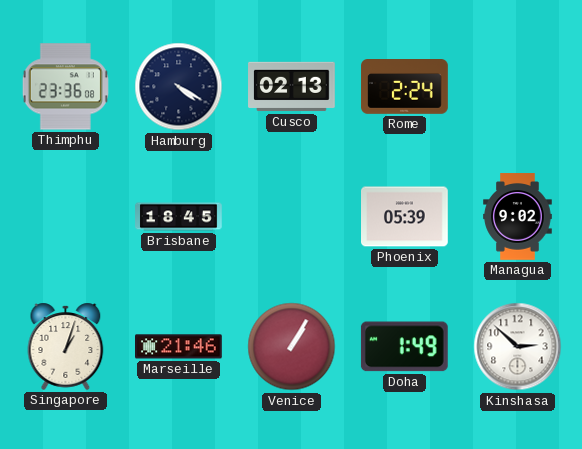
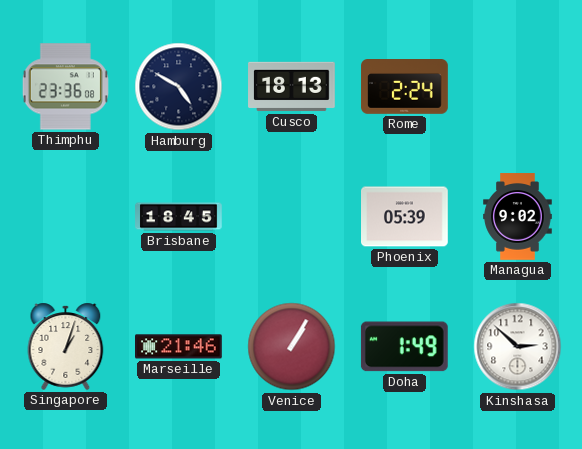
Hamburg: 4:20 -> 4:50 (179, 87)
Cusco: 02:13 -> 18:13 (292, 87)
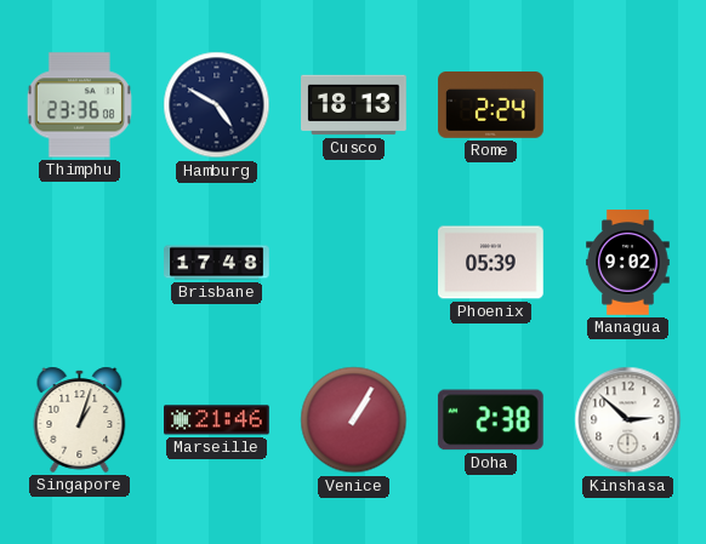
Brisbane: 18:45 -> 17:48 (217, 263)
Doha: 1:49 -> 2:38 (490, 420)
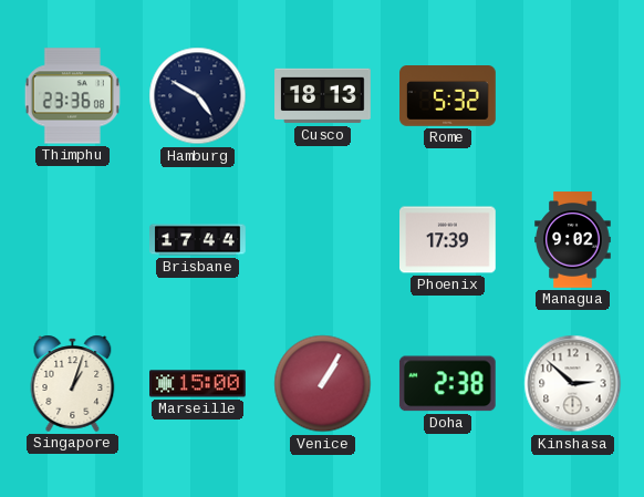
Rome: 2:24 -> 5:32 (448, 96)
Brisbane: 17:48 -> 17:44 (198, 240)
Phoenix: 05:39 -> 17:39 (448, 240)
Marseille: 21:46 -> 15:00 (198, 384)
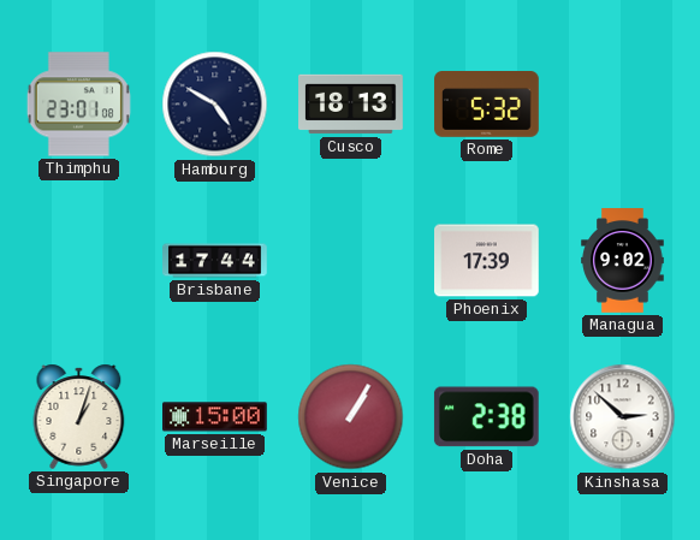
Thimphu: 23:36 -> 23:01 (78, 105)
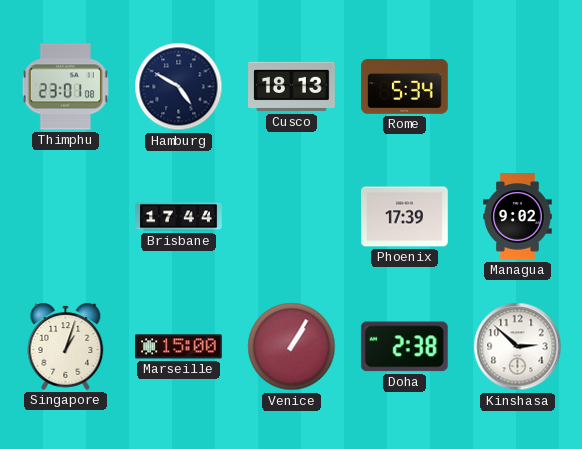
Rome: 5:32 -> 5:34 (405, 87)
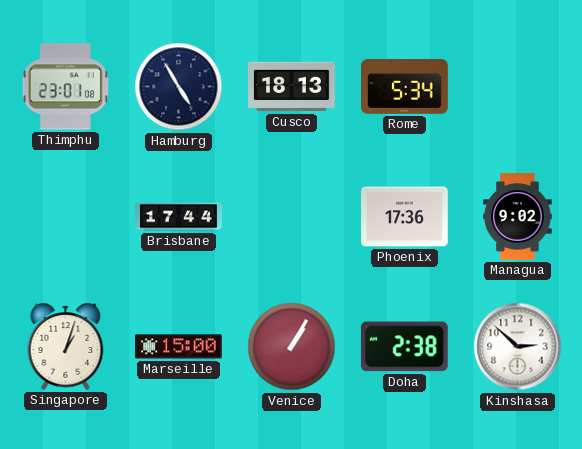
Hamburg: 4:50 -> 4:55 (179, 87)
Phoenix: 17:39 -> 17:36 (405, 217)
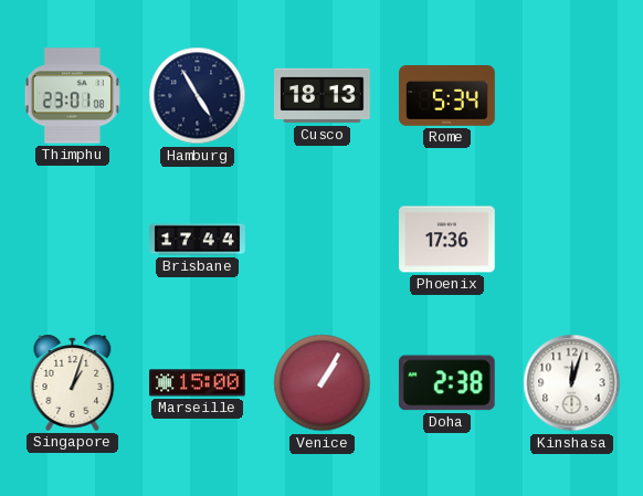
Managua: 9:02 -> none (518, 217)
Kinshasa: 2:52 -> 12:03 (572, 383)
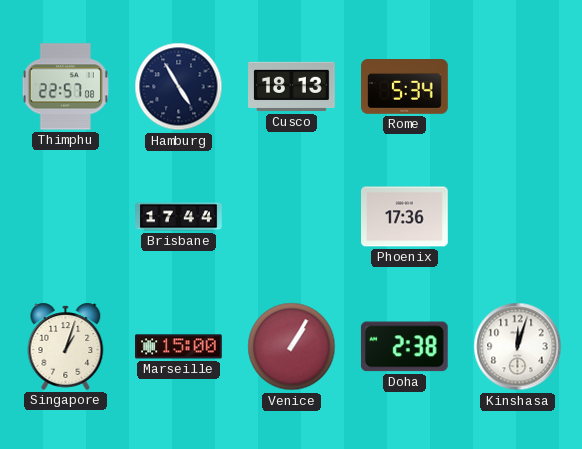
Thimphu: 23:01 -> 22:57 (65, 87)
